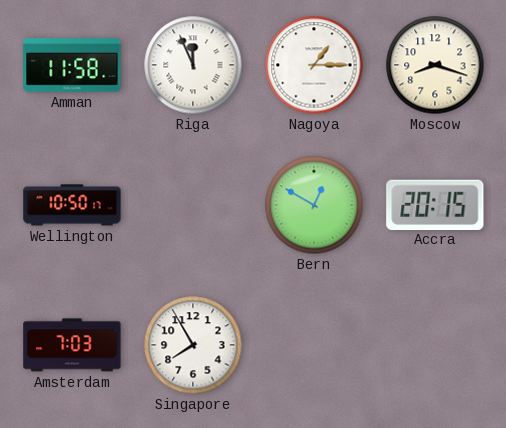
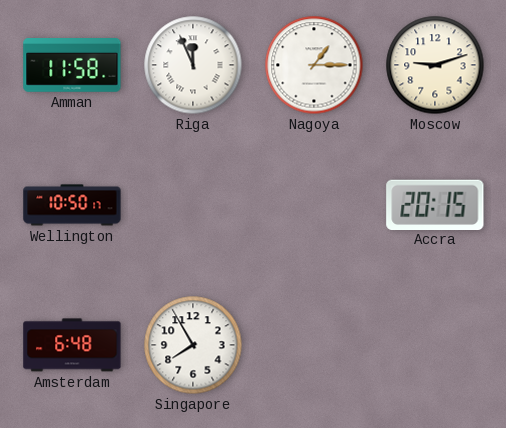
Moscow: 8:18 -> 9:12 (435, 65)
Bern: 12:50 -> none (314, 205)
Amsterdam: 7:03 -> 6:48 (72, 345)
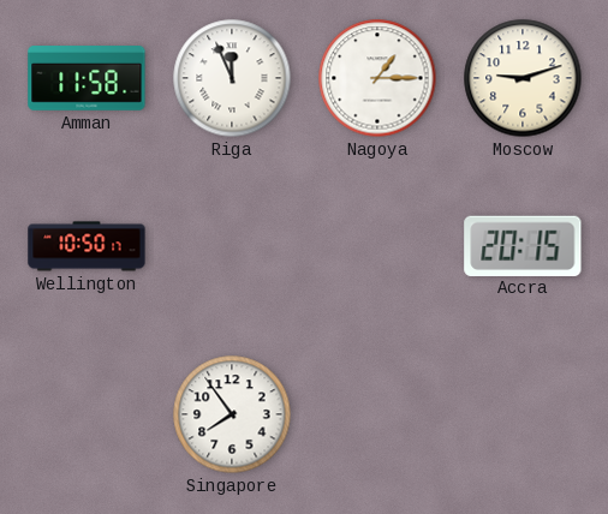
Amsterdam: 6:48 -> none (72, 345)
Singapore: 7:55 -> 7:54 (232, 414)
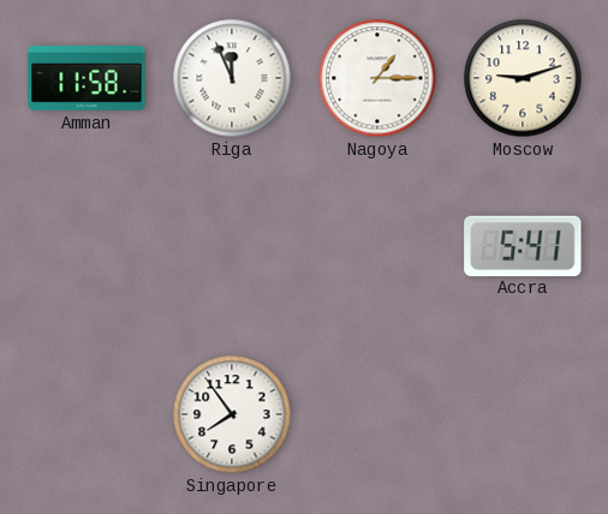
Wellington: 10:50 -> none (87, 246)
Accra: 20:15 -> 5:41 (523, 245)
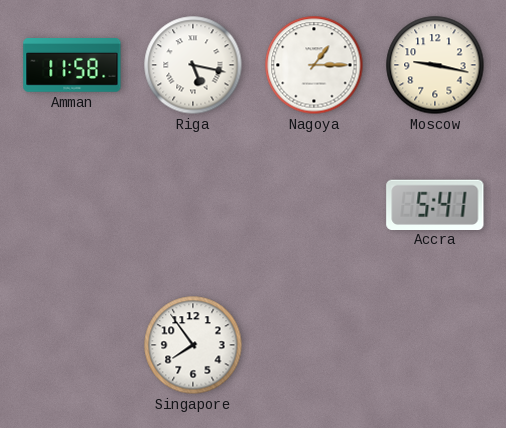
Riga: 11:56 -> 5:17 (193, 65)
Moscow: 9:12 -> 9:17 (435, 65)
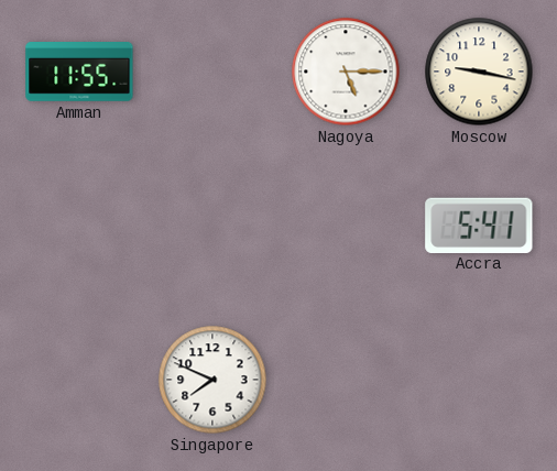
Amman: 11:58 -> 11:55 (79, 73)
Riga: 5:17 -> none (193, 65)
Nagoya: 1:15 -> 5:15 (346, 72)
Singapore: 7:54 -> 7:49 (212, 380)
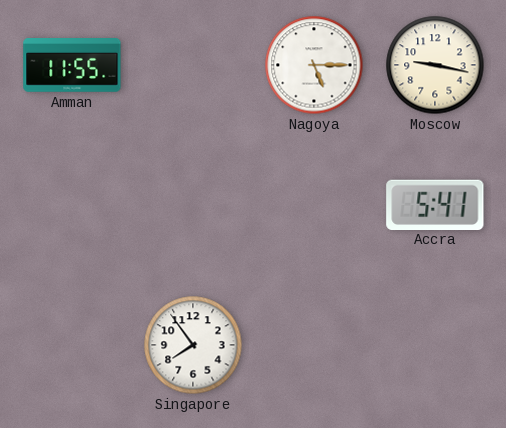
Singapore: 7:49 -> 7:54 (193, 345)
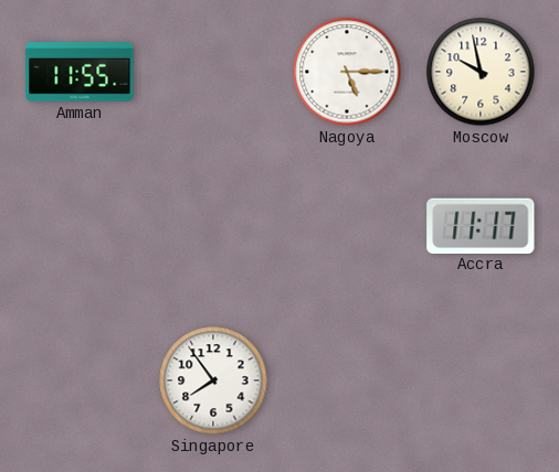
Moscow: 9:17 -> 9:58 (481, 72)
Accra: 5:41 -> 11:17 (481, 225)
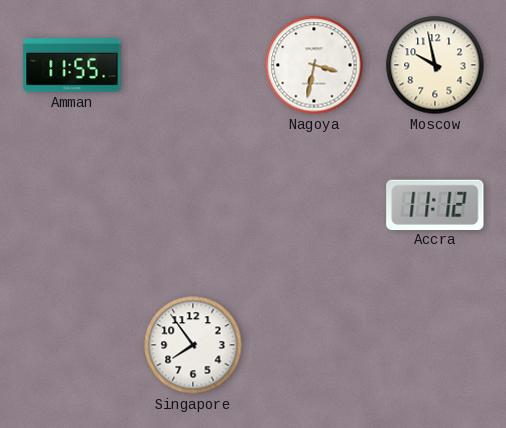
Nagoya: 5:15 -> 3:32 (314, 65)
Accra: 11:17 -> 11:12 (435, 204)
